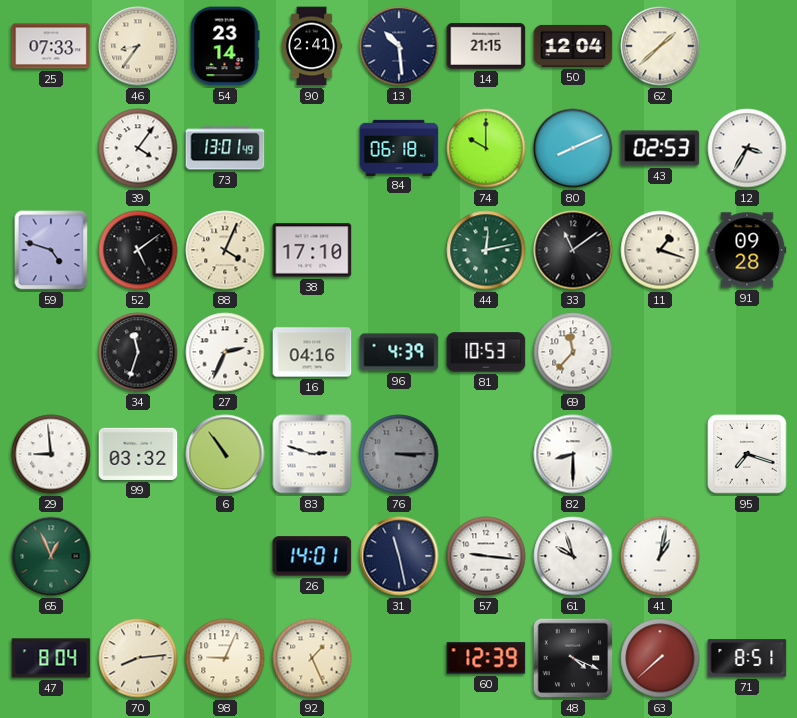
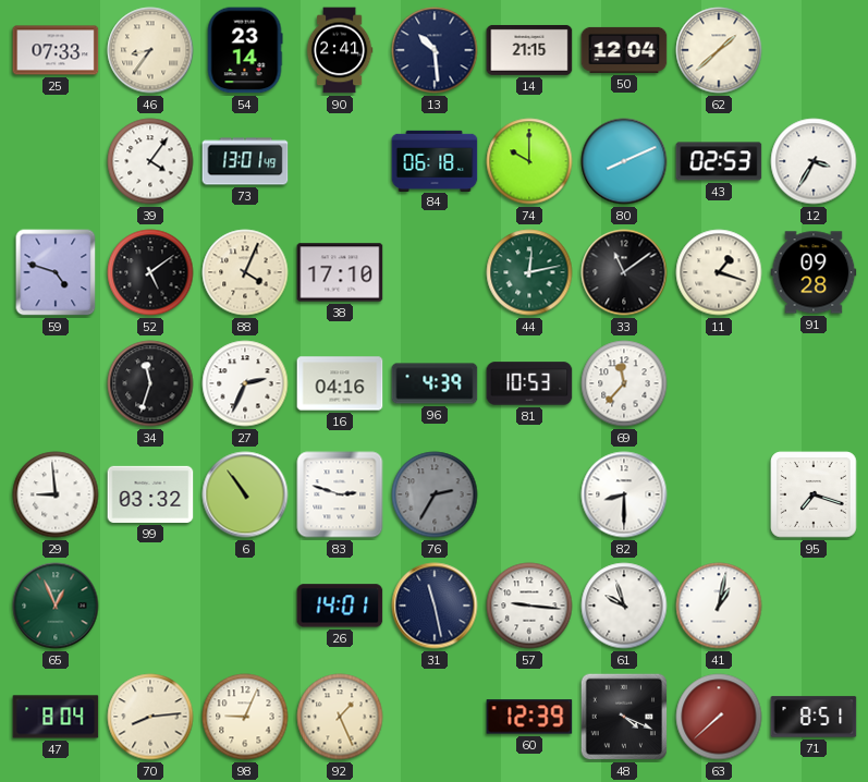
76: 3:15 -> 2:35 (435, 494)
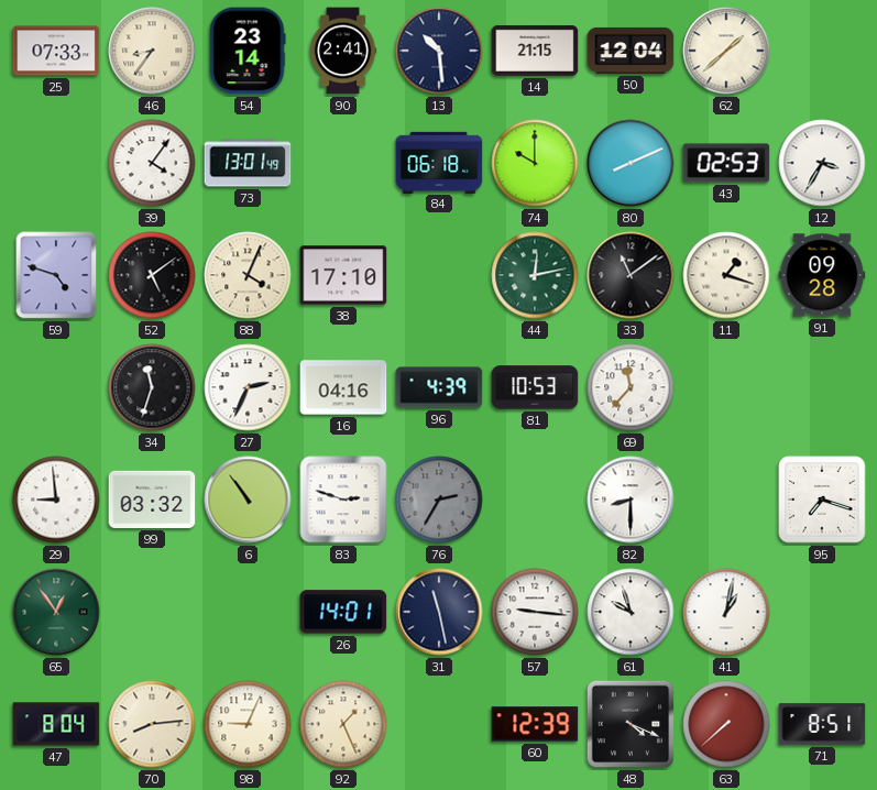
65: 12:56 -> 12:54 (56, 612)
